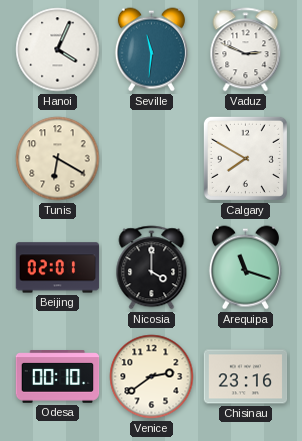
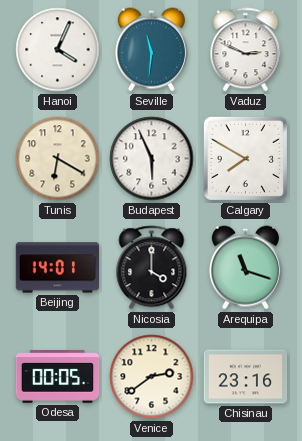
Budapest: none -> 5:56 (152, 159)
Beijing: 02:01 -> 14:01 (58, 268)
Odesa: 00:10 -> 00:05 (58, 377)
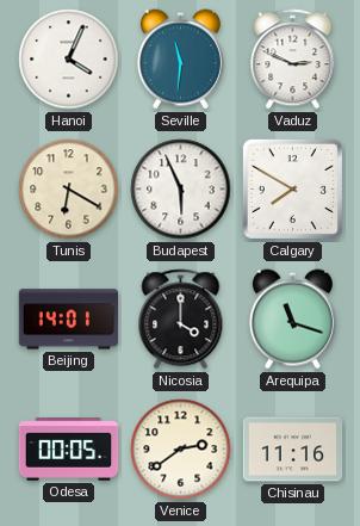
Chisinau: 23:16 -> 11:16 (293, 450)
